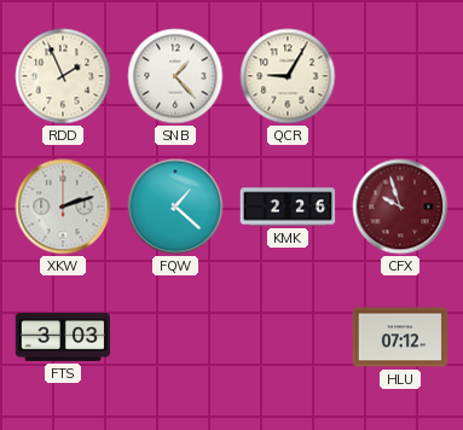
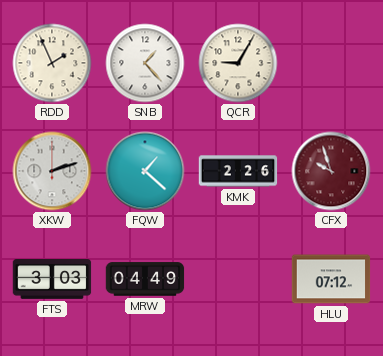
MRW: none -> 04:49 (145, 279)
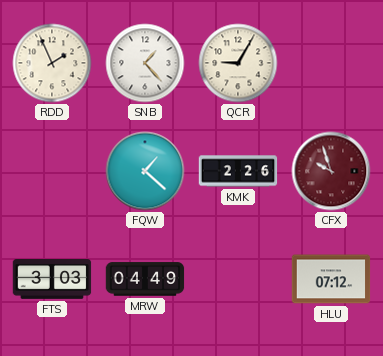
XKW: 2:12 -> none (52, 171)
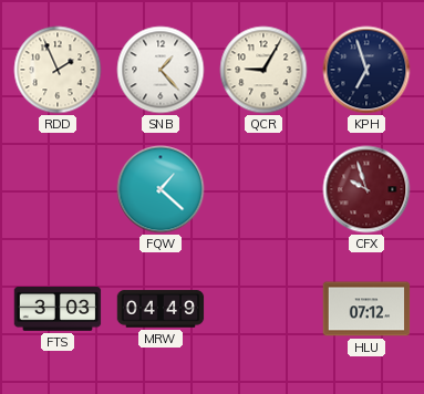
KPH: none -> 6:57 (366, 70)
KMK: 2:26 -> none (238, 171)
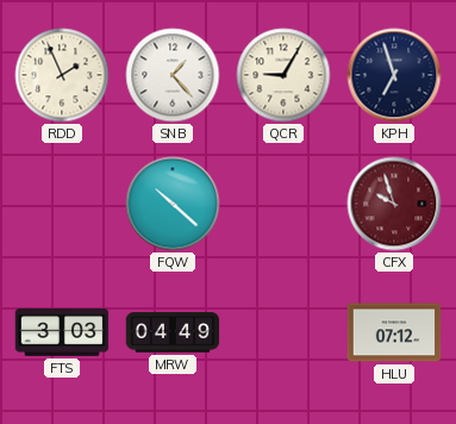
FQW: 1:22 -> 10:22 (173, 204)
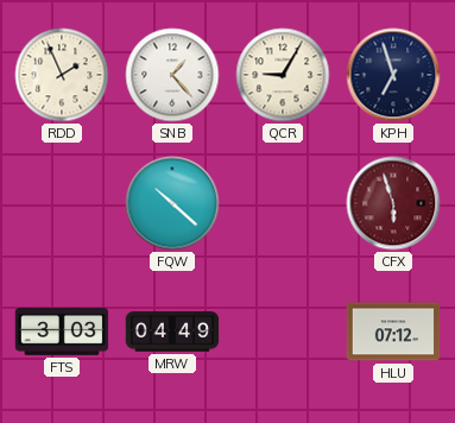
CFX: 9:57 -> 5:57 (393, 203)
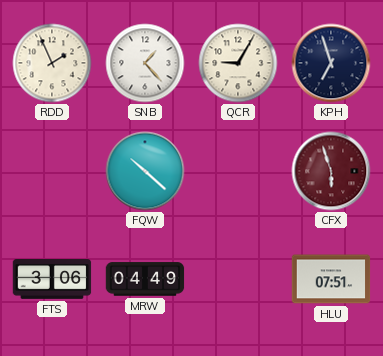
FTS: 3:03 -> 3:06 (52, 280)
HLU: 07:12 -> 07:51 (331, 279)
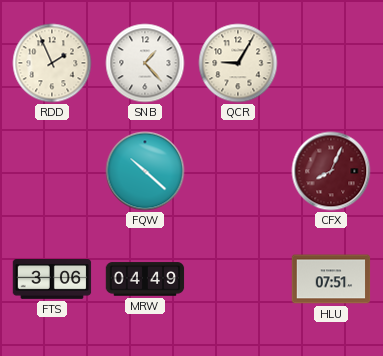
KPH: 6:57 -> none (331, 63)
CFX: 5:57 -> 8:04 (331, 171)
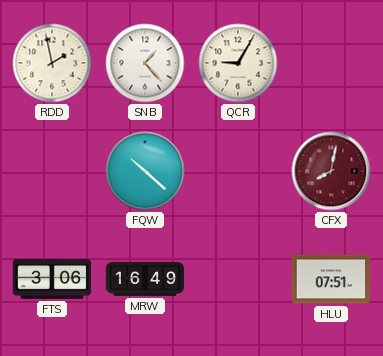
RDD: 1:56 -> 1:58 (52, 63)
CFX: 8:04 -> 8:02 (331, 171)
MRW: 04:49 -> 16:49 (145, 279)
